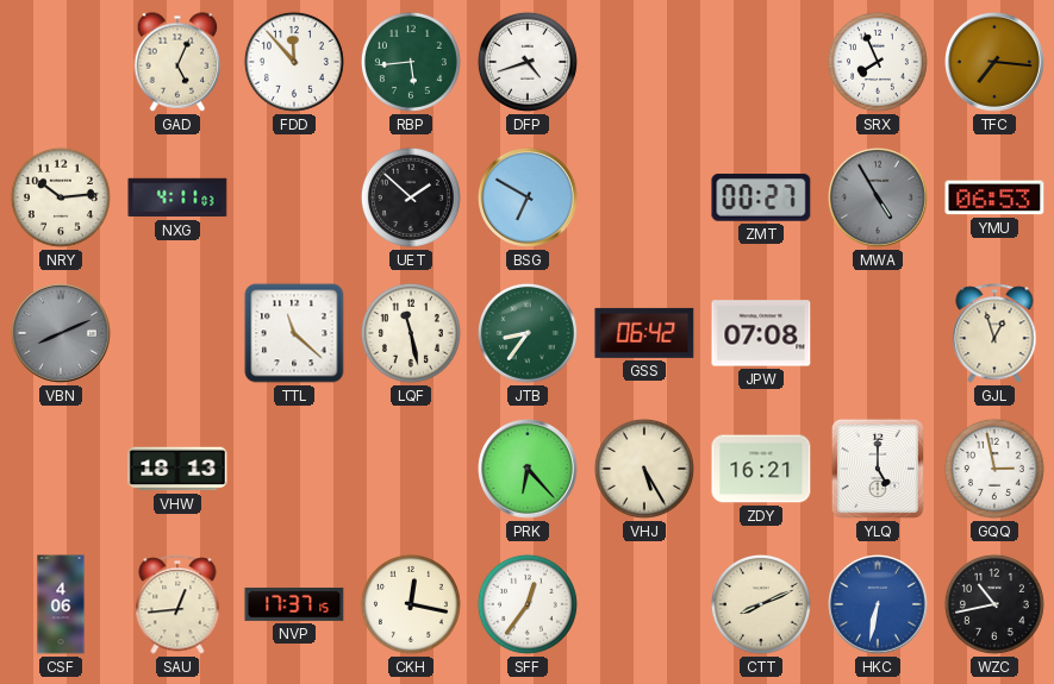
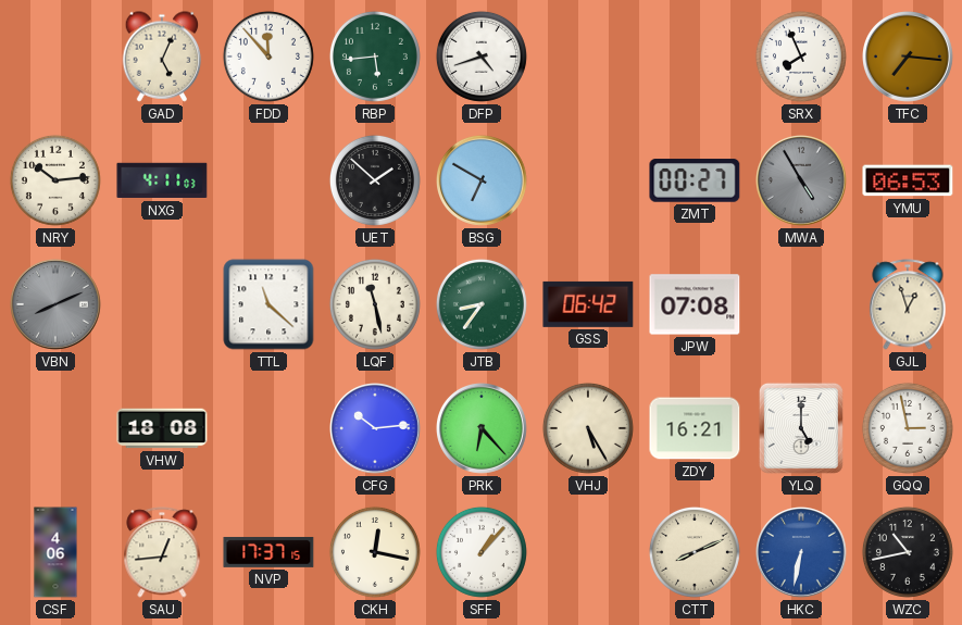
VHW: 18:13 -> 18:08 (162, 428)
CFG: none -> 10:14 (376, 429)
SFF: 12:36 -> 1:07 (482, 552)
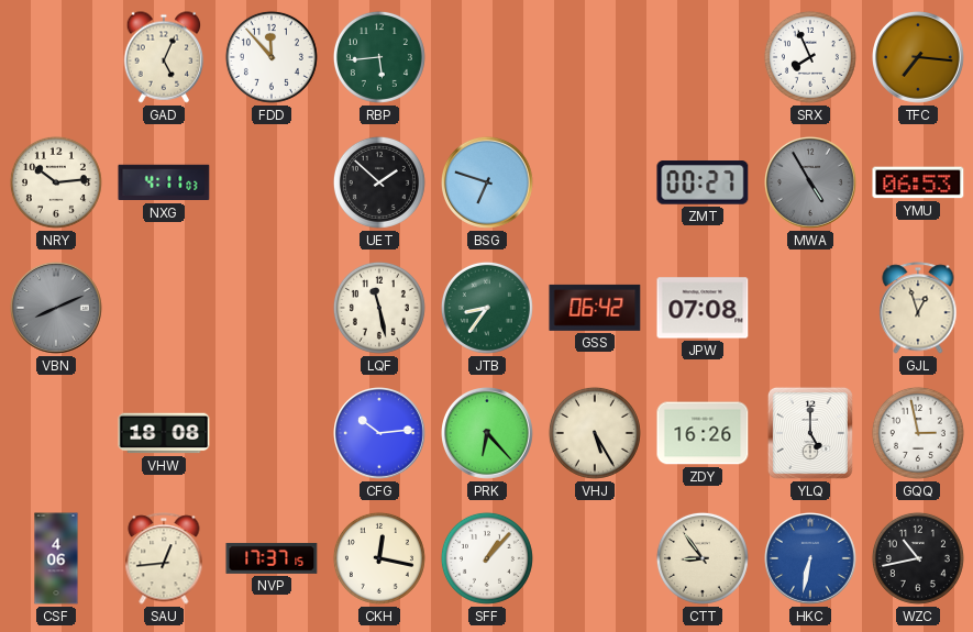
DFP: 4:42 -> none (482, 57)
BSG: 6:50 -> 6:48 (488, 184)
TTL: 11:22 -> none (268, 304)
ZDY: 16:21 -> 16:26 (703, 433)
CTT: 8:11 -> 8:54 (703, 558)
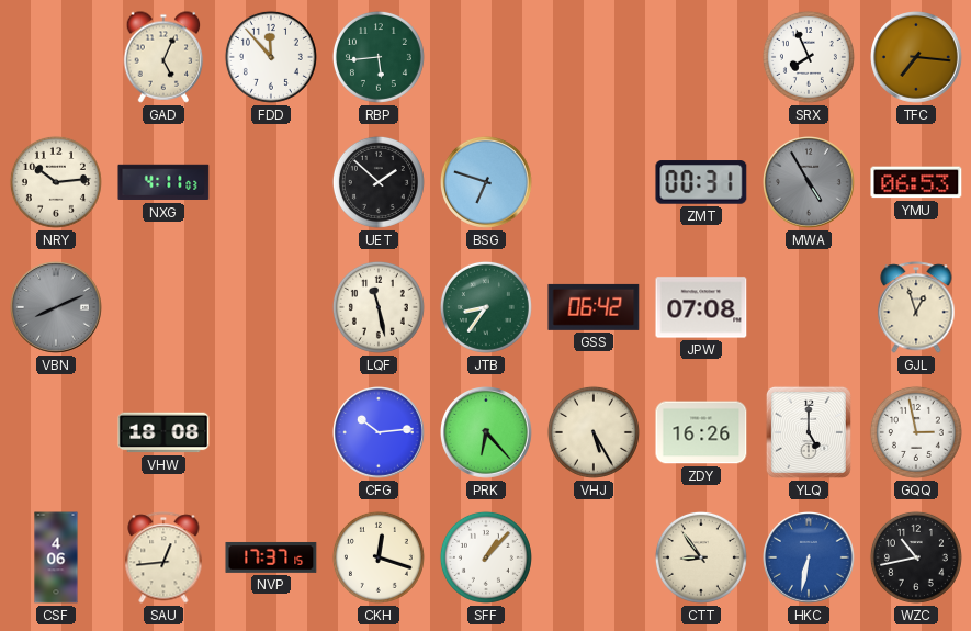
ZMT: 00:27 -> 00:31 (701, 182)
CKH: 12:17 -> 12:18 (379, 557)
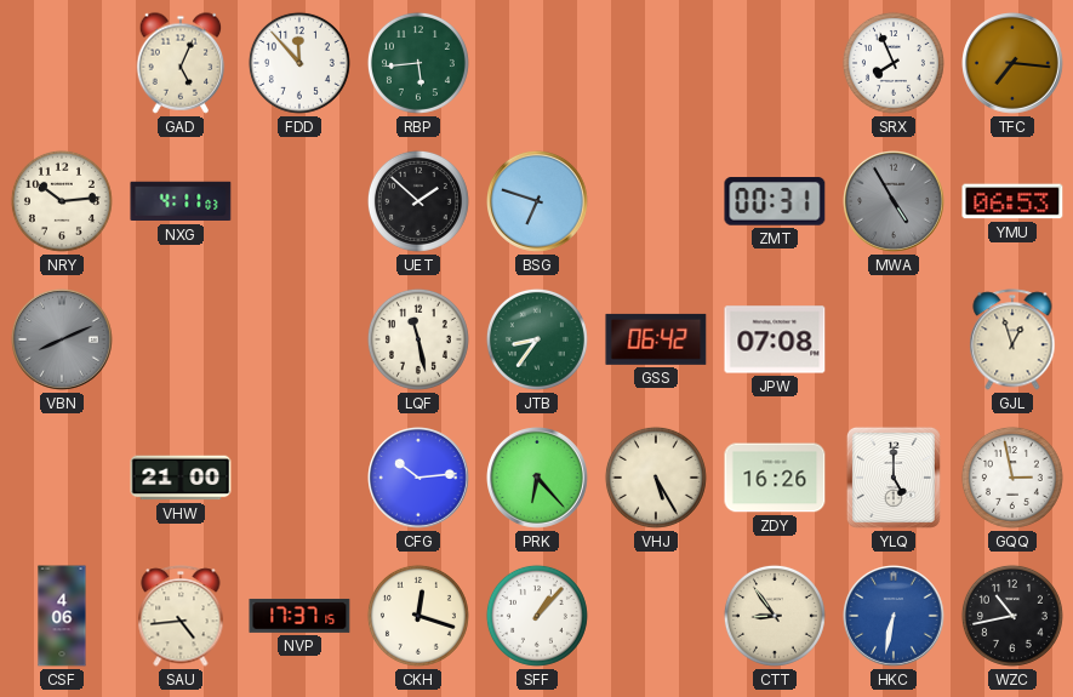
VHW: 18:08 -> 21:00 (181, 478)
SAU: 12:44 -> 4:44 (181, 616)
